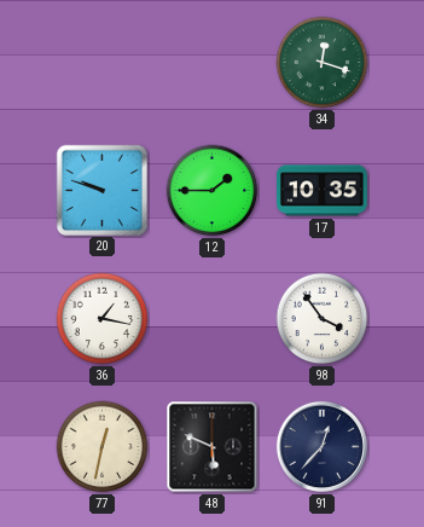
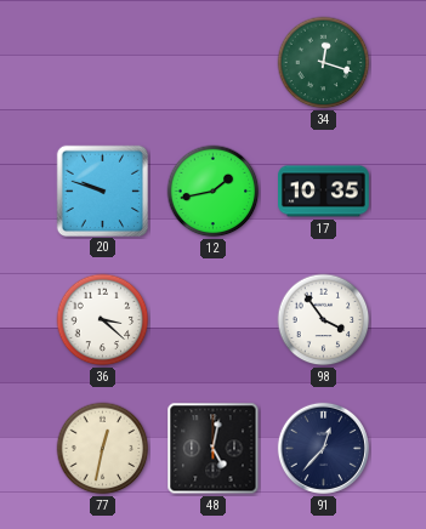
12: 1:45 -> 1:43 (214, 192)
36: 1:17 -> 3:22 (103, 320)
48: 5:49 -> 5:02 (214, 449)
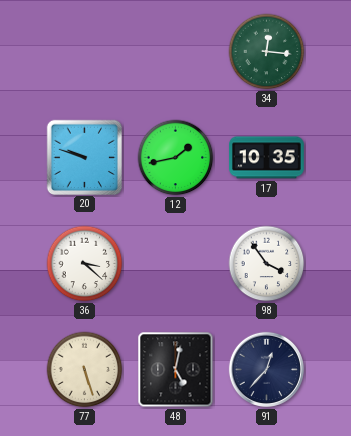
34: 12:18 -> 12:16 (267, 52)
77: 12:32 -> 5:27 (85, 370)
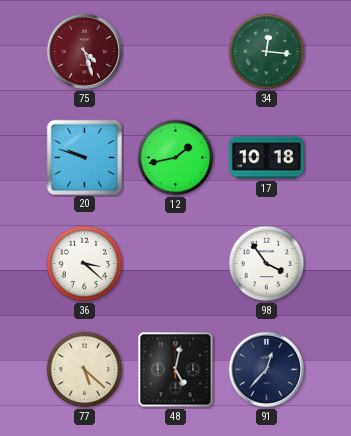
75: none -> 4:27 (84, 51)
17: 10:35 -> 10:18 (267, 158)
77: 5:27 -> 5:22 (85, 370)
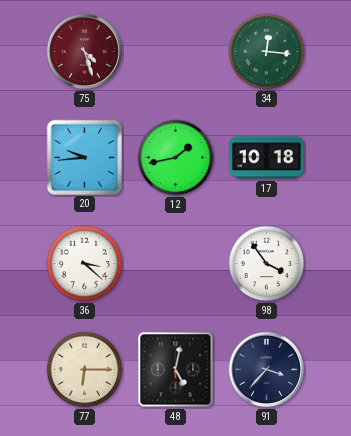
20: 9:48 -> 9:44 (84, 157)
77: 5:22 -> 6:15 (85, 370)
91: 12:37 -> 3:37 (266, 369)
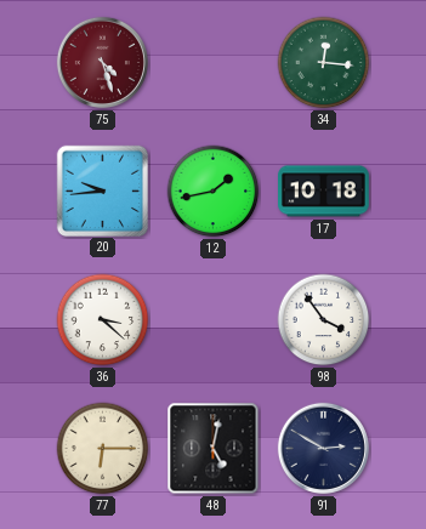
91: 3:37 -> 2:50 (323, 448)
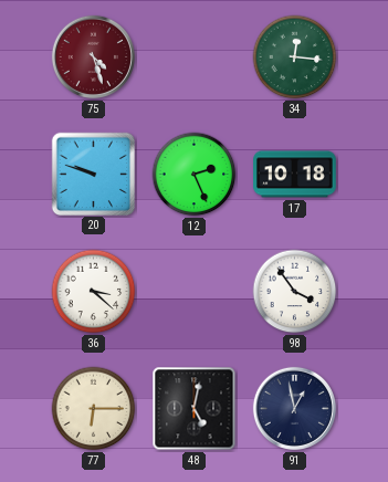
20: 9:44 -> 9:48 (93, 174)
12: 1:43 -> 2:26 (195, 175)
91: 2:50 -> 12:58 (294, 408)
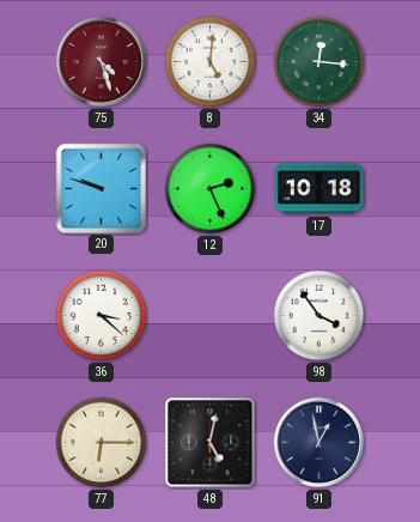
8: none -> 5:01 (211, 62)
